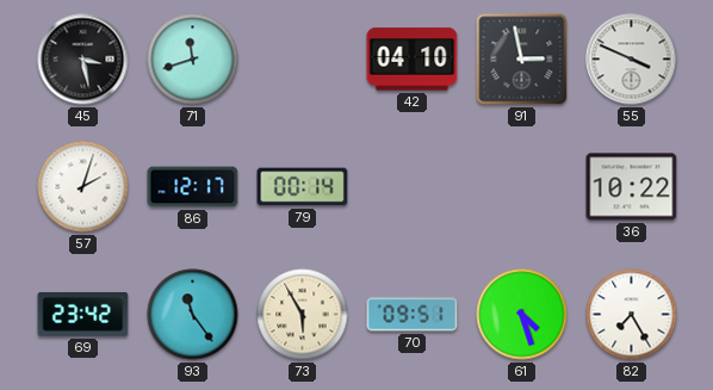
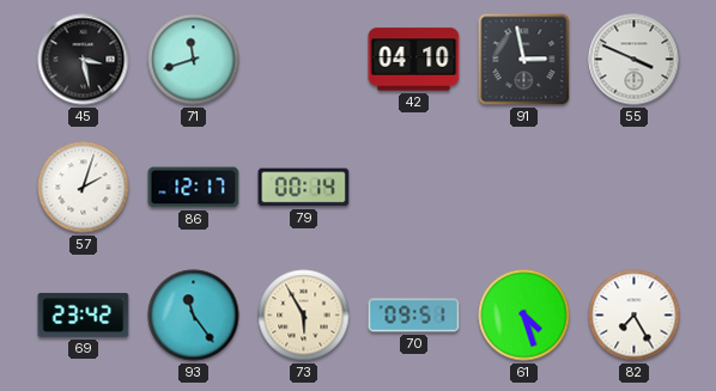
36: 10:22 -> none (632, 187)
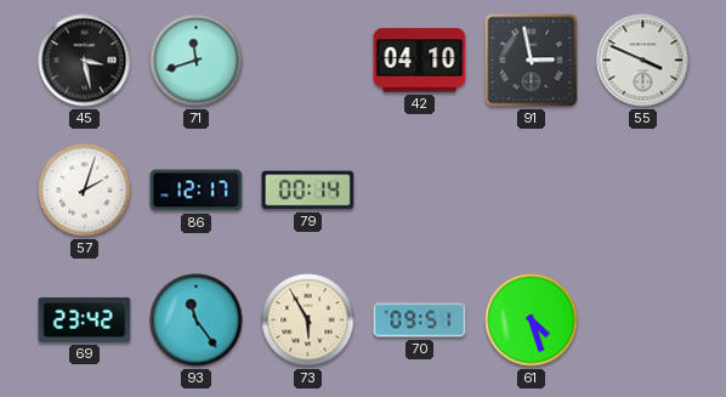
82: 7:25 -> none (635, 316)
